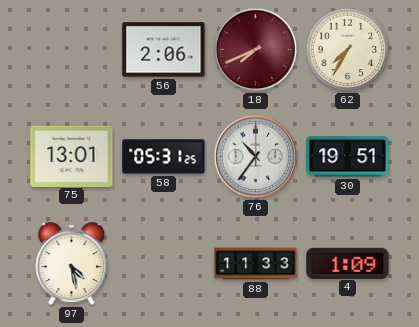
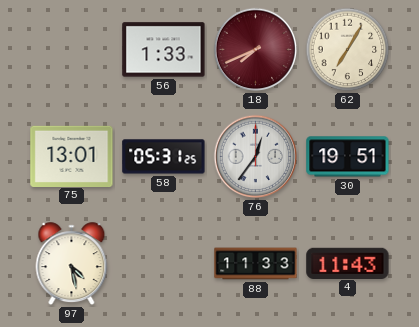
56: 2:06 -> 1:33 (164, 50)
62: 7:35 -> 7:05 (348, 50)
76: 10:36 -> 12:36 (256, 157)
4: 1:09 -> 11:43 (348, 263)
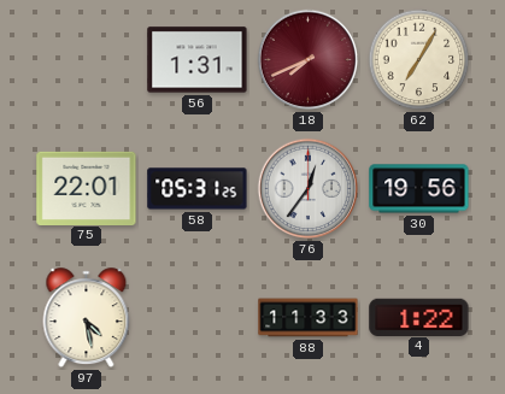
56: 1:33 -> 1:31 (198, 60)
75: 13:01 -> 22:01 (87, 188)
30: 19:51 -> 19:56 (419, 189)
4: 11:43 -> 1:22 (419, 317)
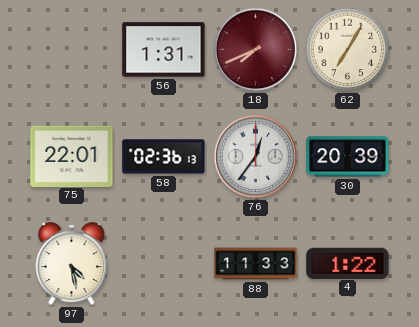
58: 05:31 -> 02:36 (164, 157)
30: 19:56 -> 20:39 (348, 157)
